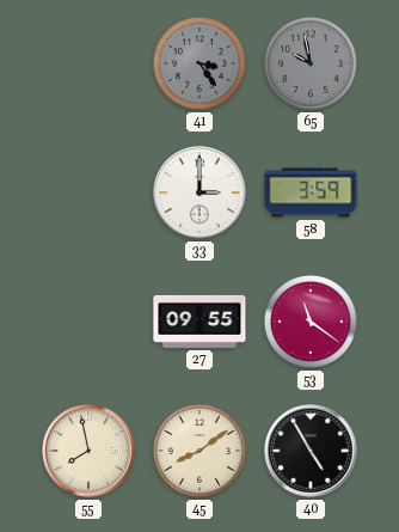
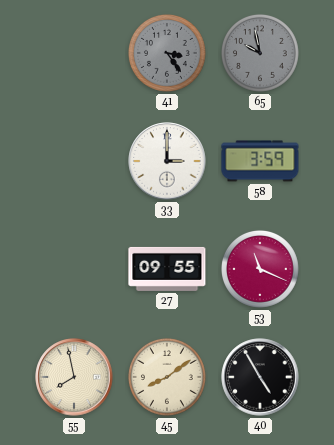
53: 11:21 -> 11:19 (260, 269)
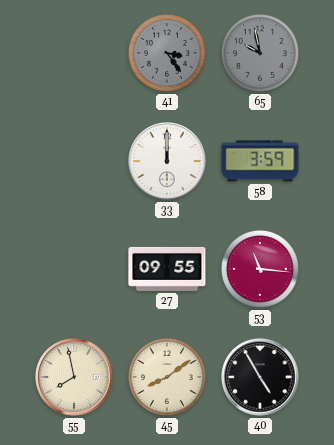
33: 3:00 -> 12:00 (167, 161)
53: 11:19 -> 11:16 (260, 269)
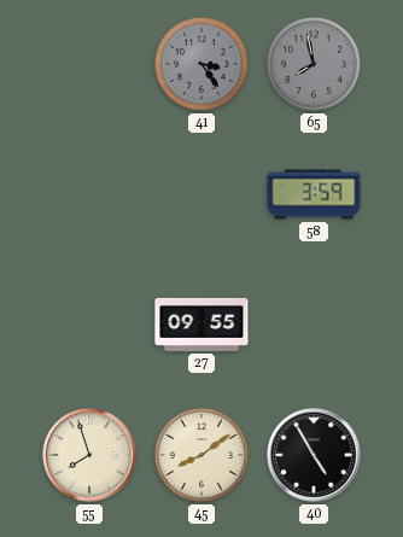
65: 9:58 -> 7:58 (314, 64)
33: 12:00 -> none (167, 161)
53: 11:16 -> none (260, 269)
55: 7:58 -> 7:57 (89, 455)
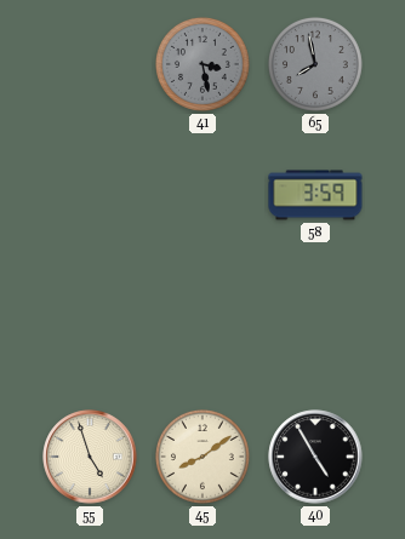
41: 3:24 -> 3:28 (202, 64)
27: 09:55 -> none (201, 325)
55: 7:57 -> 4:57 (90, 457)
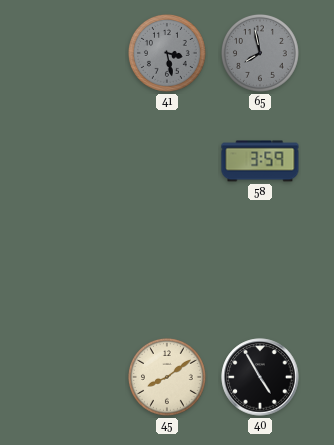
55: 4:57 -> none (90, 457)
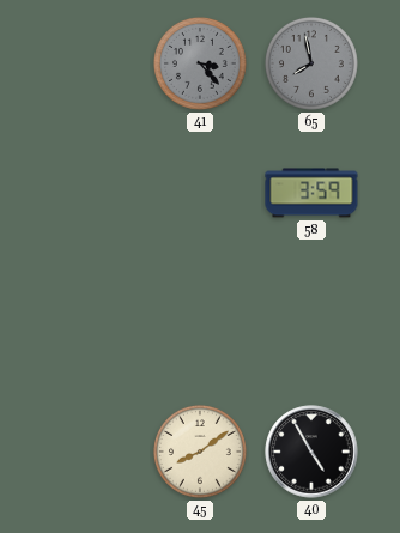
41: 3:28 -> 3:23 (200, 63)
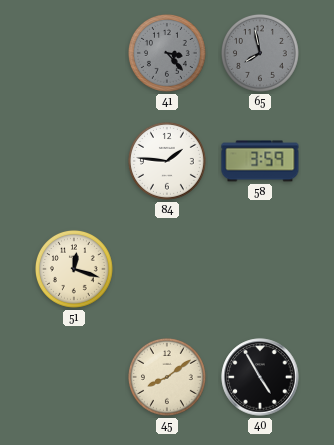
84: none -> 1:46 (167, 161)
51: none -> 12:18 (74, 269)
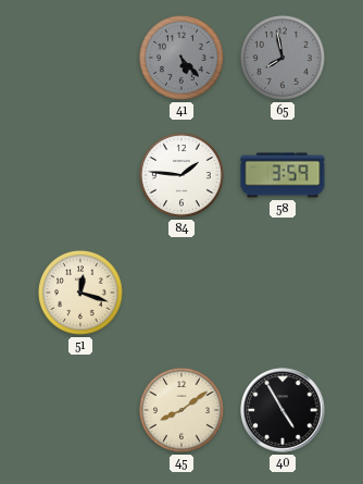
41: 3:23 -> 5:23 (181, 58)
